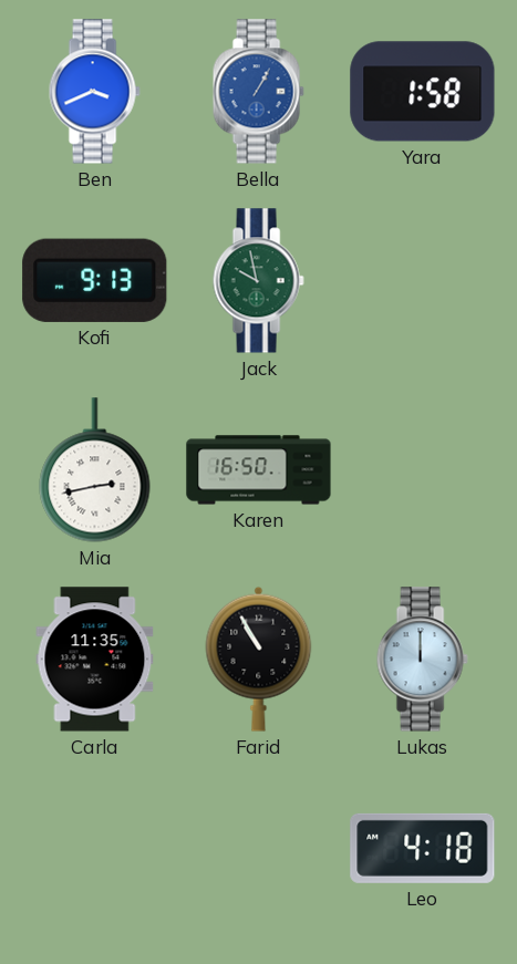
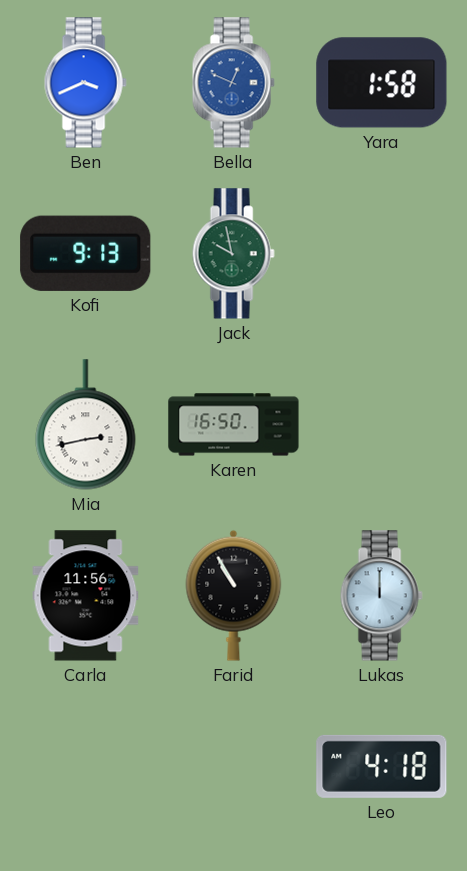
Bella: 1:05 -> 12:49 (233, 83)
Carla: 11:35 -> 11:56 (86, 596)
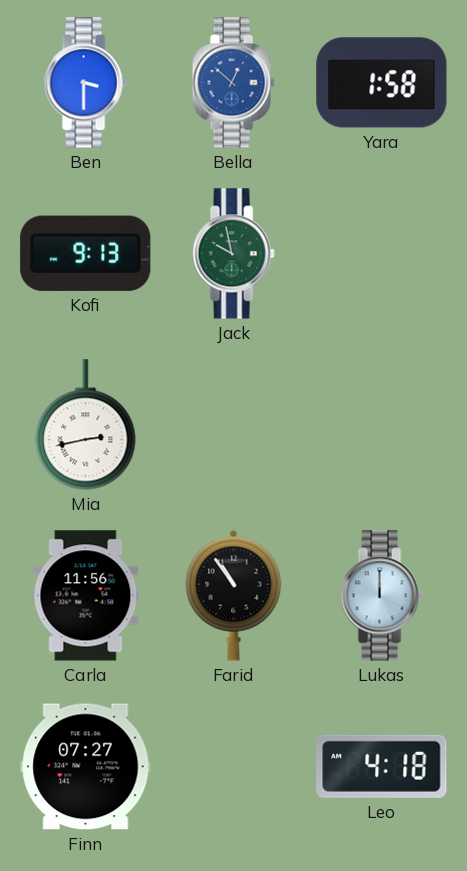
Ben: 3:41 -> 3:30 (85, 83)
Bella: 12:49 -> 12:52 (233, 83)
Karen: 16:50 -> none (234, 425)
Farid: 10:55 -> 10:54 (234, 595)
Finn: none -> 07:27 (86, 767)
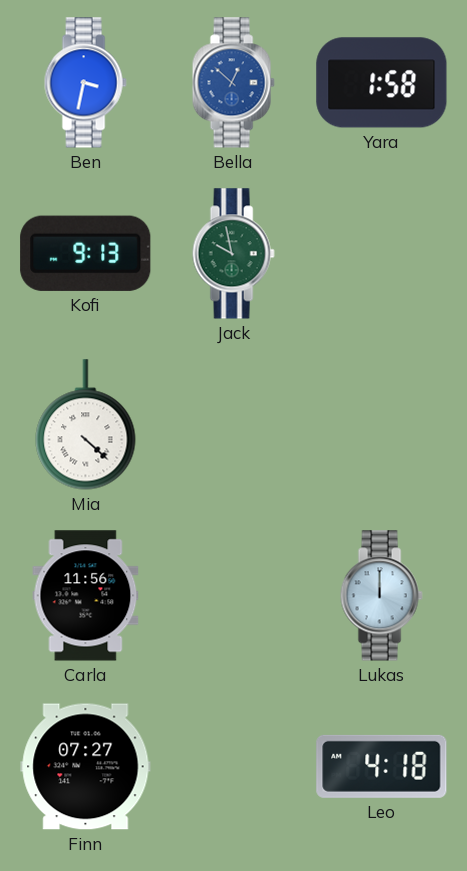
Ben: 3:30 -> 3:32 (85, 83)
Mia: 2:43 -> 4:22 (86, 425)
Farid: 10:54 -> none (234, 595)
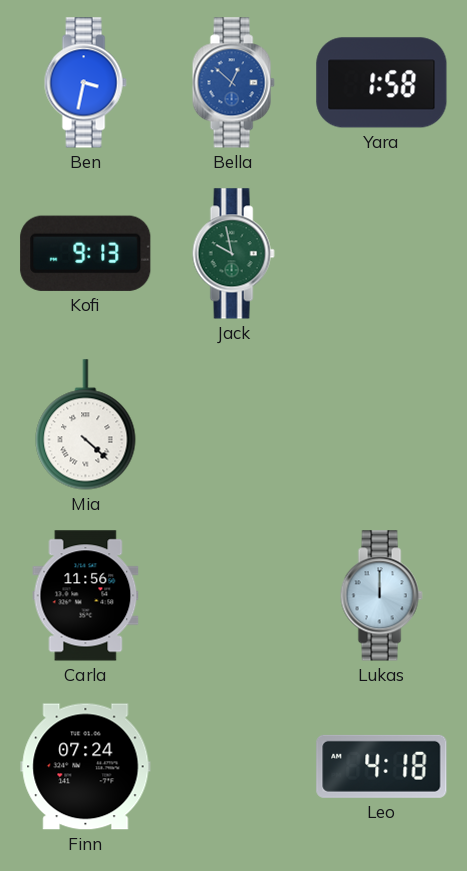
Finn: 07:27 -> 07:24 (86, 767)
